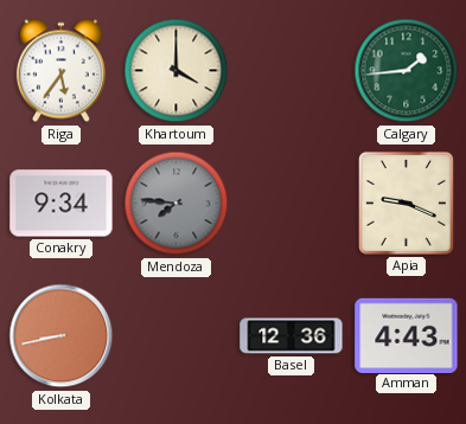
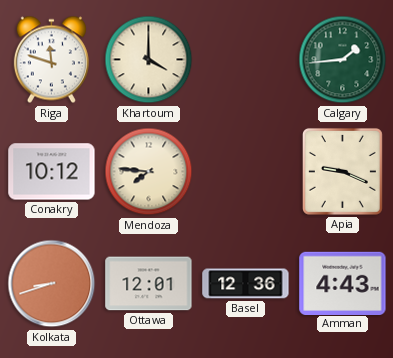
Riga: 5:36 -> 11:48 (51, 60)
Conakry: 9:34 -> 10:12 (52, 172)
Mendoza dial: grey -> cream (149, 172)
Kolkata: 8:43 -> 8:42 (52, 284)
Ottawa: none -> 12:01 (149, 284)
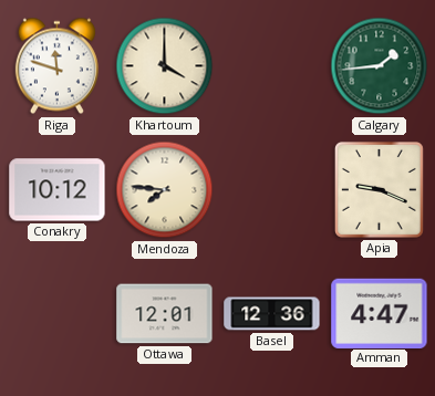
Kolkata: 8:42 -> none (52, 284)
Amman: 4:43 -> 4:47 (380, 313)
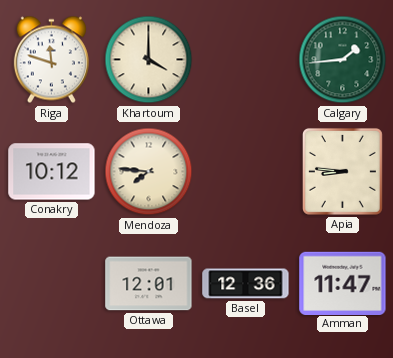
Apia: 9:19 -> 8:46 (342, 171)
Amman: 4:47 -> 11:47 (343, 283)
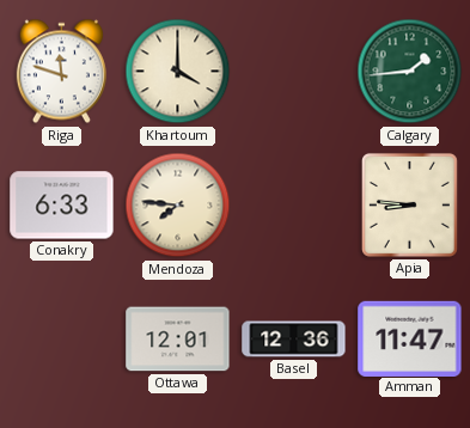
Conakry: 10:12 -> 6:33 (62, 206)
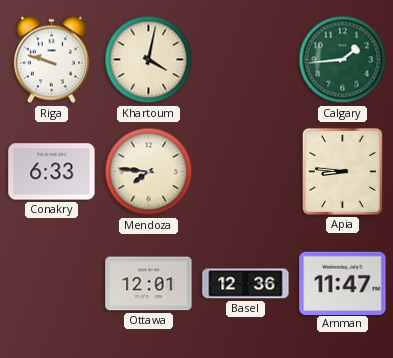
Riga: 11:48 -> 9:48 (51, 60)
Khartoum: 4:00 -> 4:02 (149, 60)
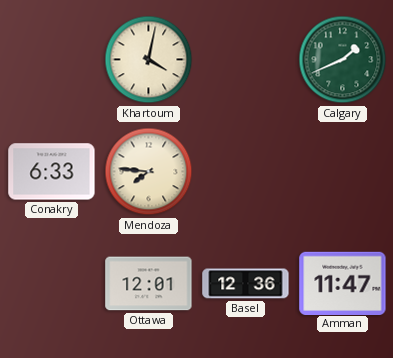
Riga: 9:48 -> none (51, 60)
Calgary: 1:44 -> 1:41 (343, 60)
Apia: 8:46 -> none (342, 171)
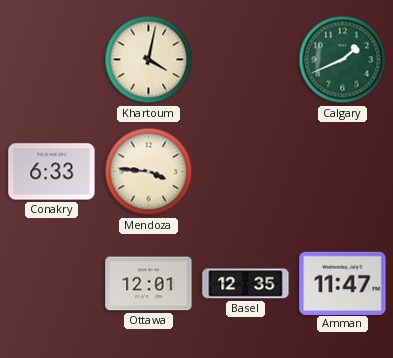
Mendoza: 7:46 -> 3:46 (149, 172)
Basel: 12:36 -> 12:35 (246, 284)
